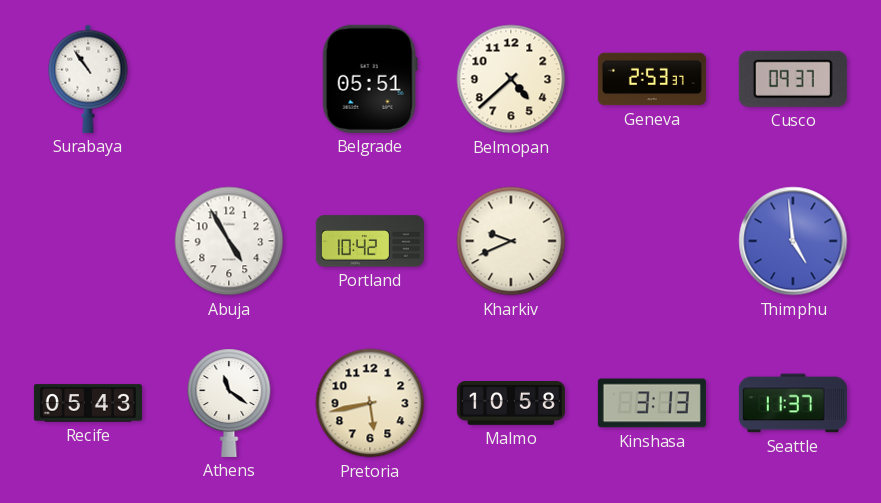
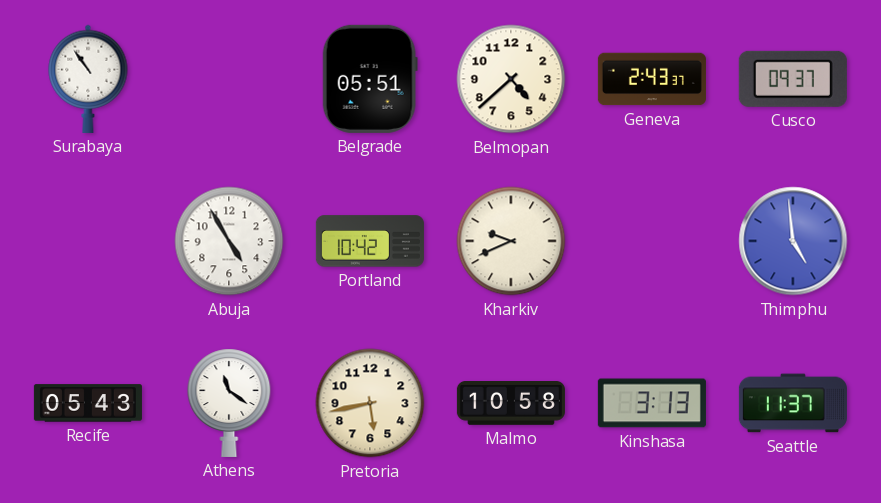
Geneva: 2:53 -> 2:43 (652, 79)
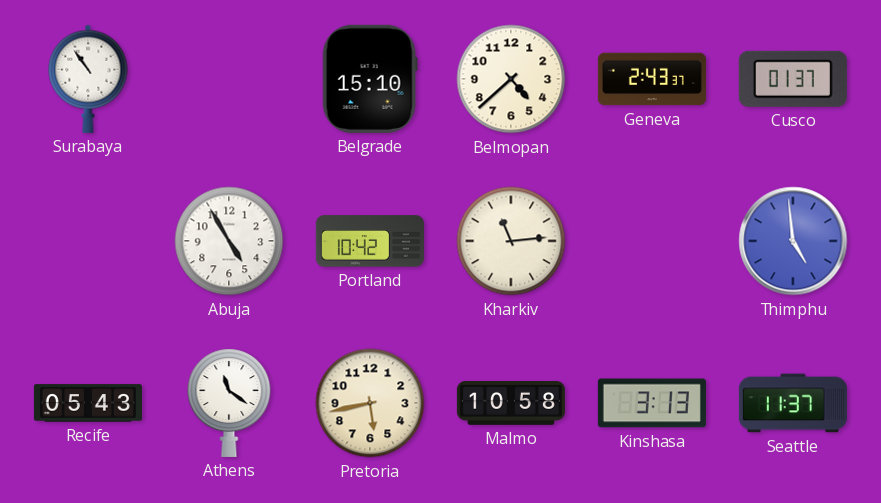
Belgrade: 05:51 -> 15:10 (370, 79)
Cusco: 09:37 -> 01:37 (793, 79)
Kharkiv: 9:41 -> 11:14 (511, 241)
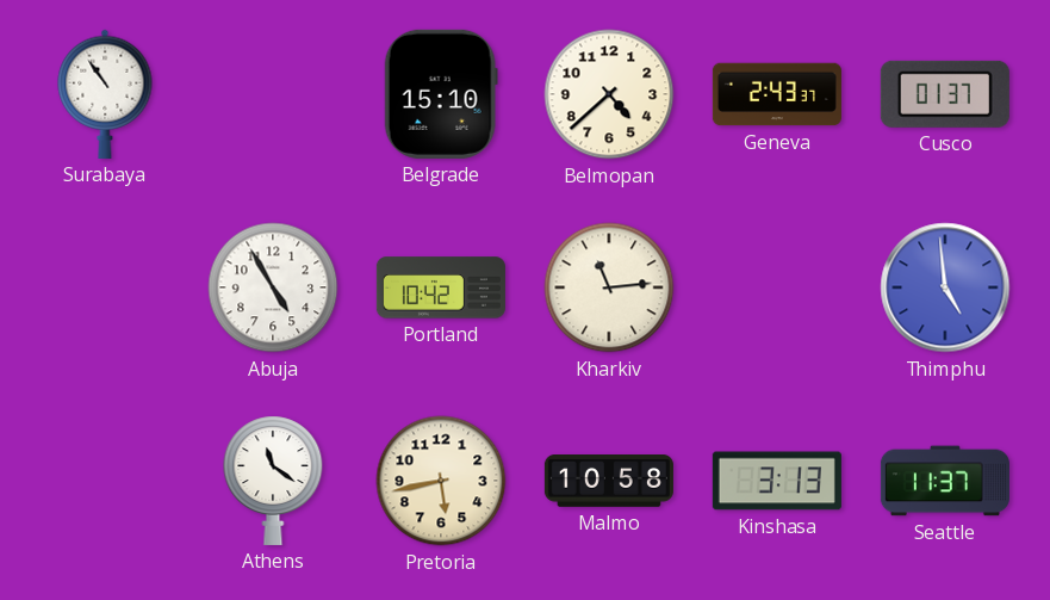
Recife: 05:43 -> none (88, 403)
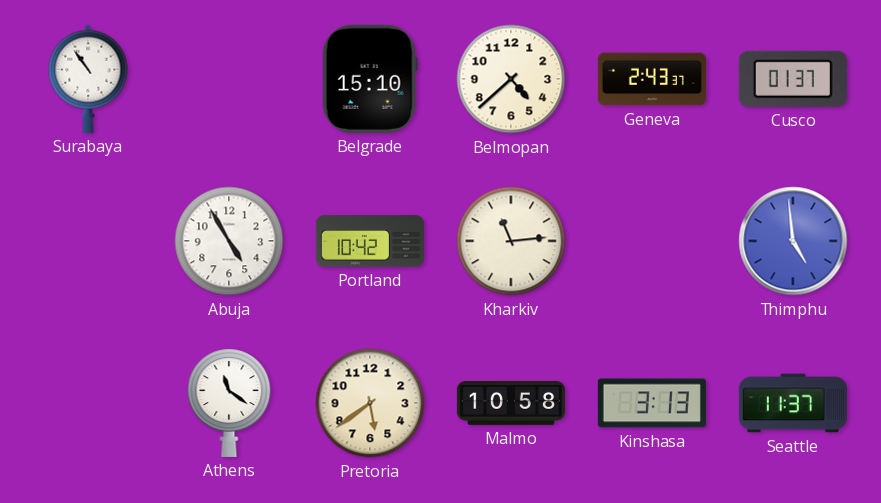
Pretoria: 5:43 -> 5:39 (370, 403)
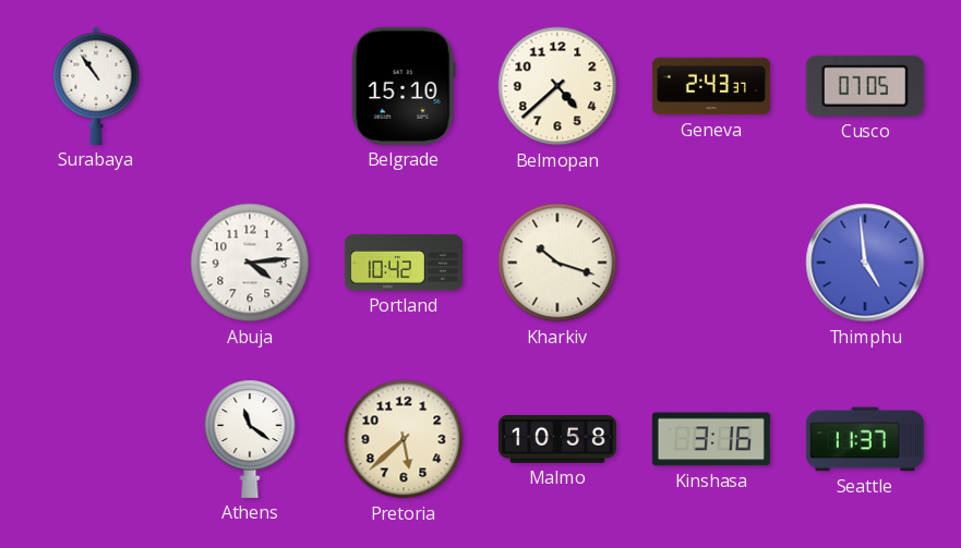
Cusco: 01:37 -> 07:05 (865, 86)
Abuja: 4:55 -> 4:14 (250, 263)
Kharkiv: 11:14 -> 10:18 (557, 263)
Pretoria: 5:39 -> 5:38 (404, 439)
Kinshasa: 3:13 -> 3:16 (711, 439)
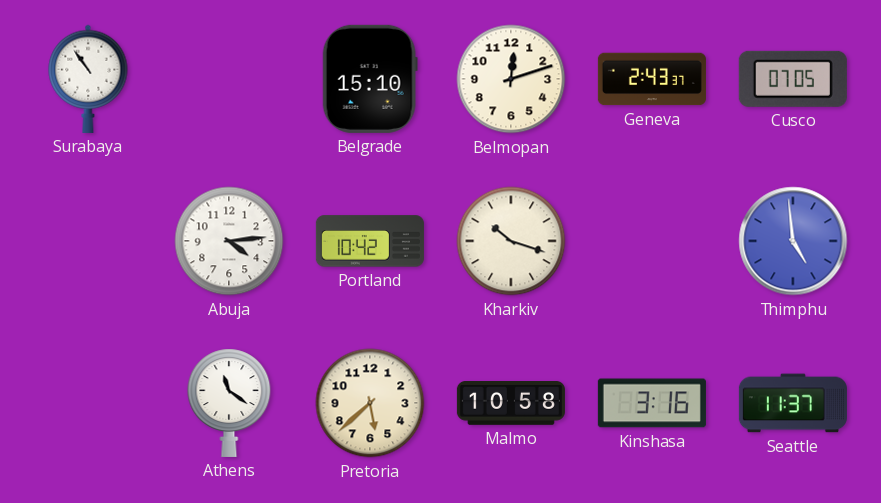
Belmopan: 4:38 -> 12:12 (511, 79)
